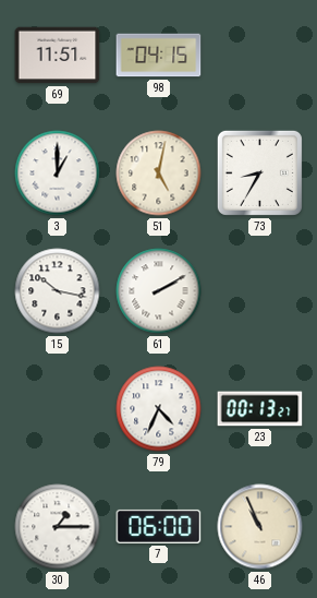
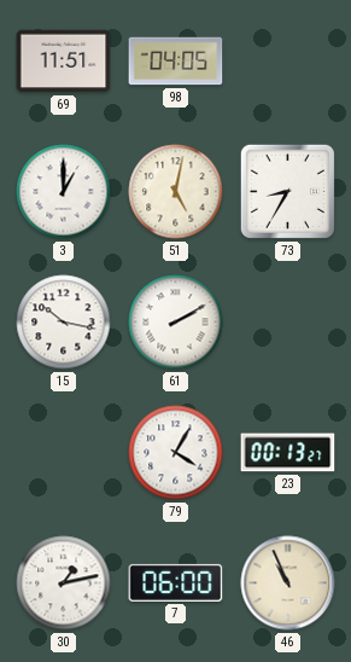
98: 04:15 -> 04:05 (176, 62)
79: 4:34 -> 4:05 (176, 453)
30: 1:15 -> 1:13 (64, 583)
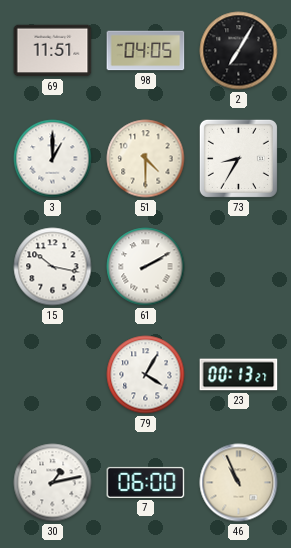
2: none -> 7:05 (239, 51)
51: 5:02 -> 4:30 (146, 159)
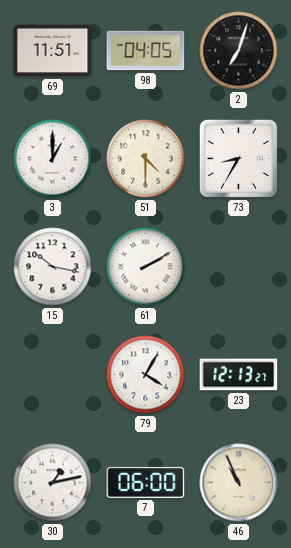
2: 7:05 -> 7:03 (239, 51)
23: 00:13 -> 12:13 (239, 375)
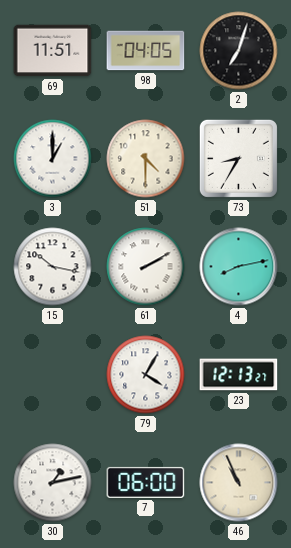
4: none -> 8:13 (239, 267)
